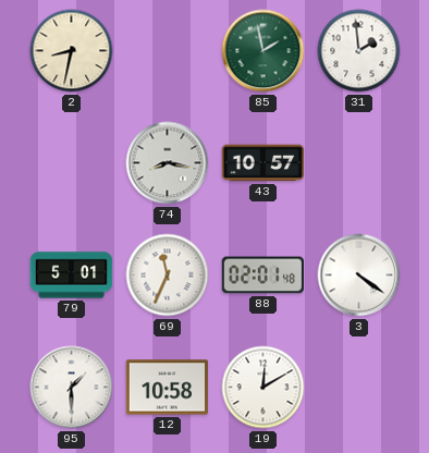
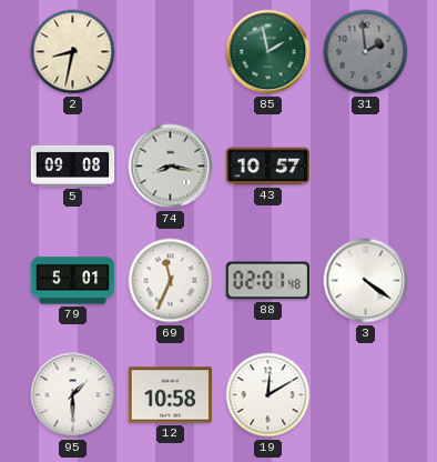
31 dial: white -> grey (366, 52)
5: none -> 09:08 (73, 165)
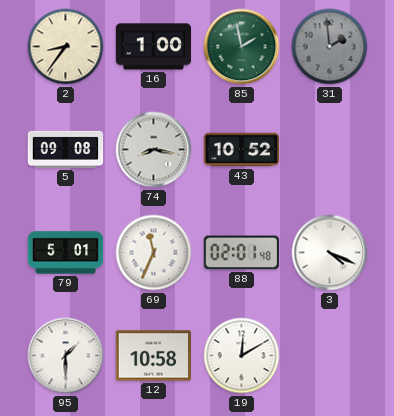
2: 8:32 -> 8:36 (66, 47)
16: none -> 1:00 (154, 47)
43: 10:57 -> 10:52 (242, 150)
3: 4:21 -> 4:19 (330, 253)
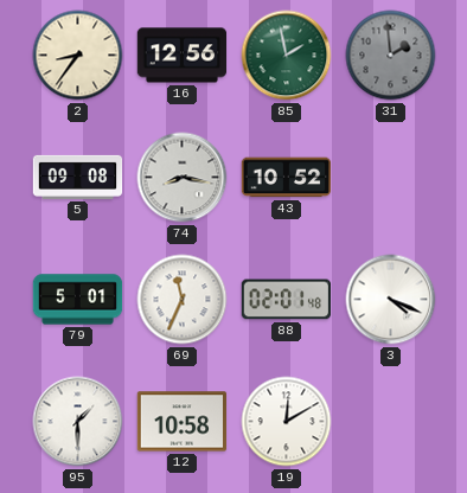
16: 1:00 -> 12:56 (183, 56)
